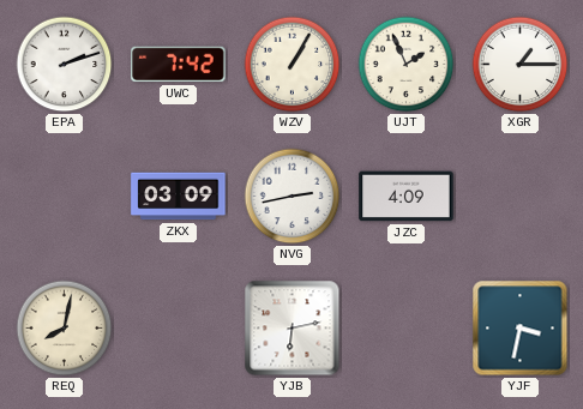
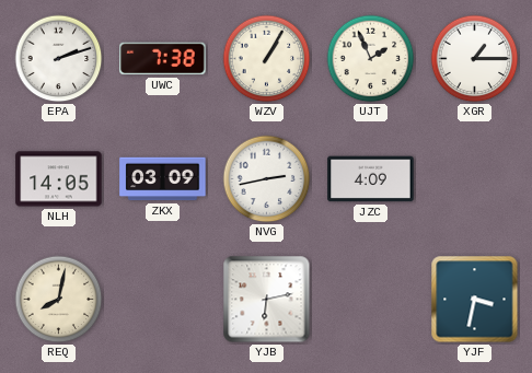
UWC: 7:42 -> 7:38 (163, 59)
NLH: none -> 14:05 (59, 179)
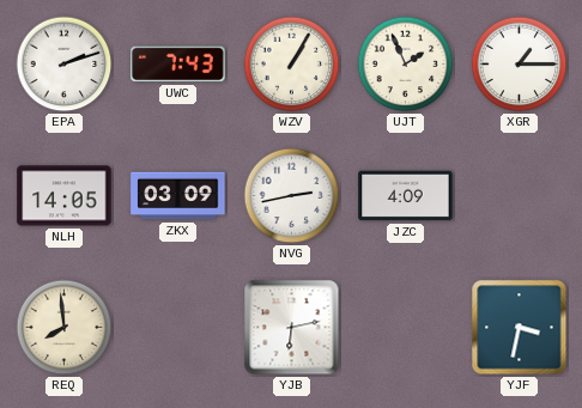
UWC: 7:38 -> 7:43 (178, 65)
REQ: 8:02 -> 7:59 (65, 328)
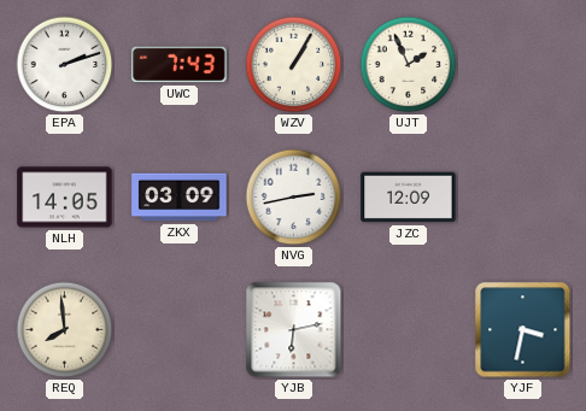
XGR: 1:15 -> none (520, 65)
JZC: 4:09 -> 12:09 (409, 198)
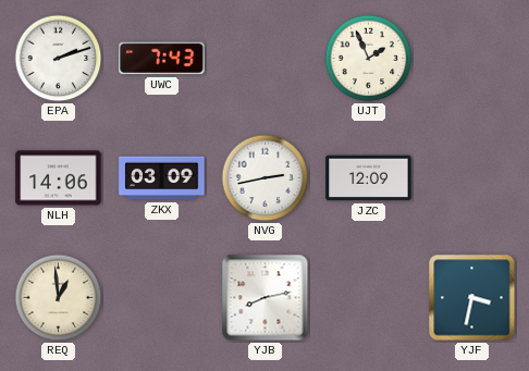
WZV: 1:05 -> none (294, 65)
NLH: 14:05 -> 14:06 (59, 178)
REQ: 7:59 -> 12:59 (59, 298)
YJB: 6:13 -> 8:13 (266, 298)
